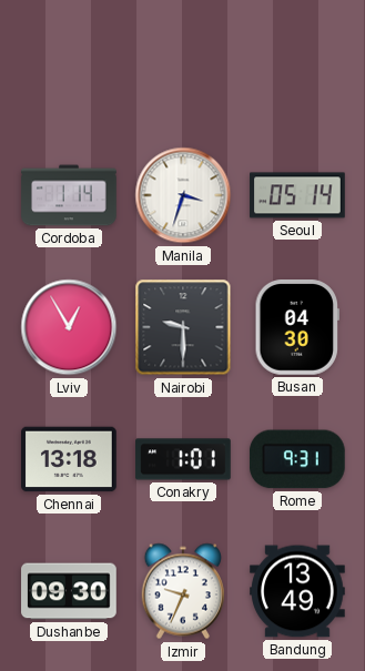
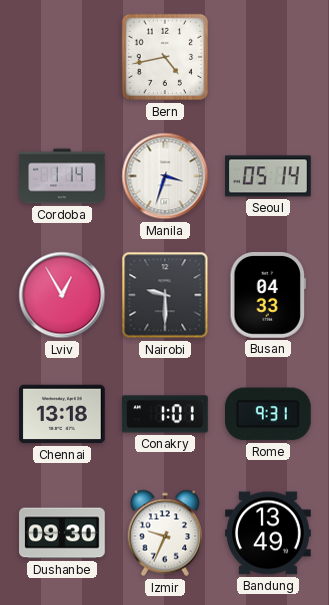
Bern: none -> 4:43 (165, 57)
Busan: 04:30 -> 04:33 (267, 296)
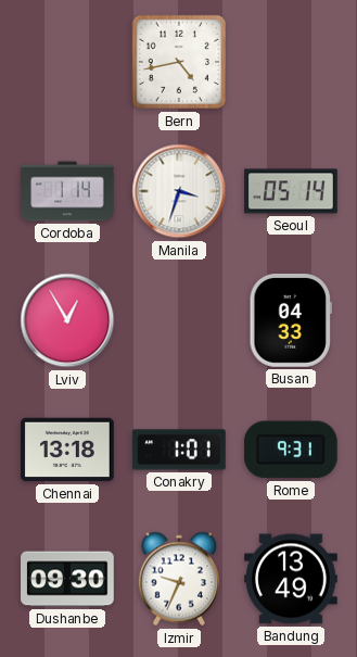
Nairobi: 9:30 -> none (165, 295)
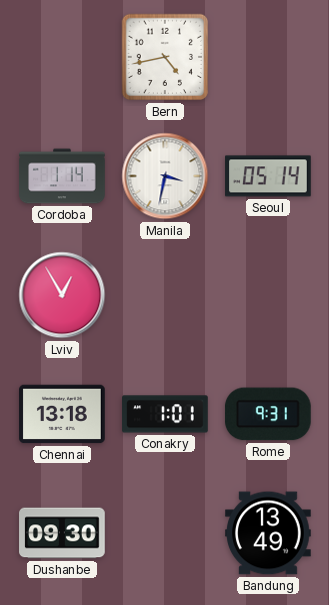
Manila: 3:33 -> 3:32 (165, 176)
Busan: 04:33 -> none (290, 321)
Izmir: 9:34 -> none (178, 579)
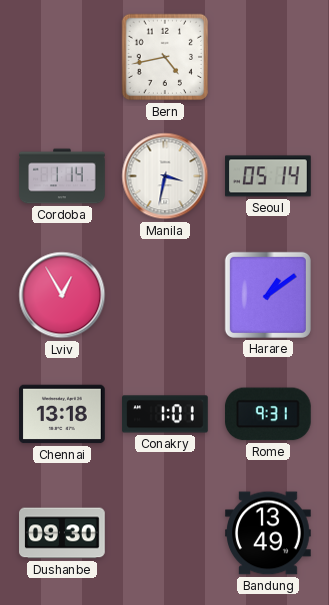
Harare: none -> 1:09 (268, 295)
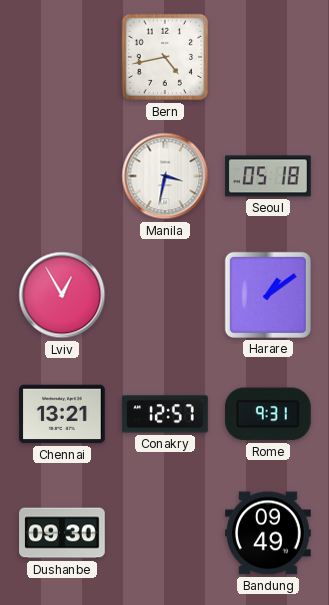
Cordoba: 1:14 -> none (62, 176)
Seoul: 05:14 -> 05:18 (268, 176)
Chennai: 13:18 -> 13:21 (62, 414)
Conakry: 1:01 -> 12:57 (165, 414)
Bandung: 13:49 -> 09:49 (268, 533)
